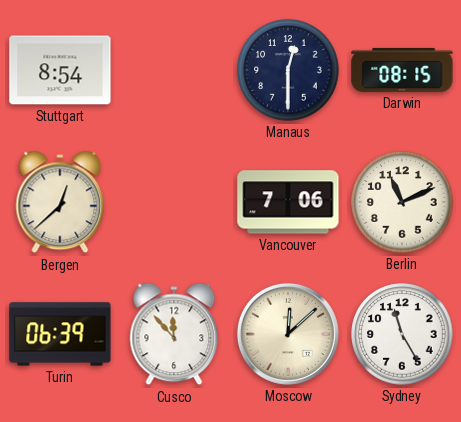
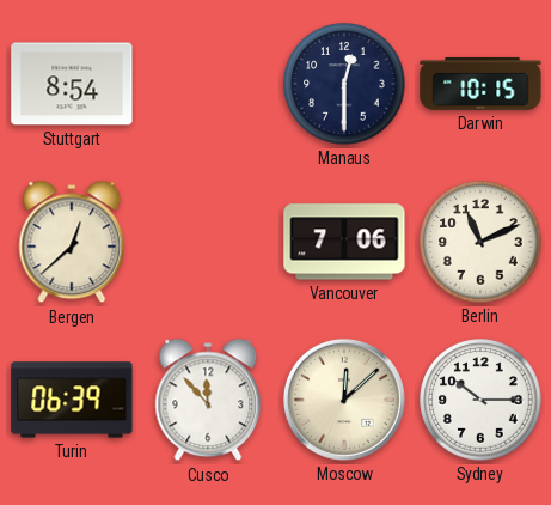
Darwin: 08:15 -> 10:15 (480, 84)
Sydney: 11:25 -> 10:15 (480, 400)
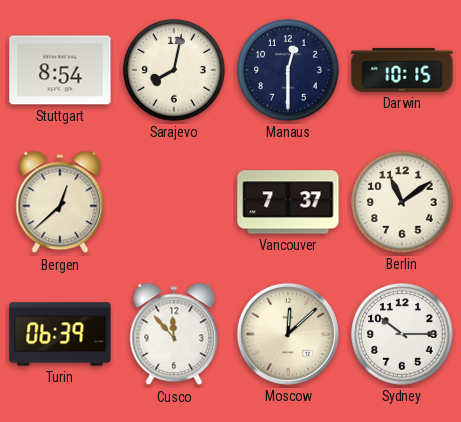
Sarajevo: none -> 8:02 (174, 70)
Vancouver: 7:06 -> 7:37 (288, 202)
Berlin: 11:11 -> 11:09 (402, 202)
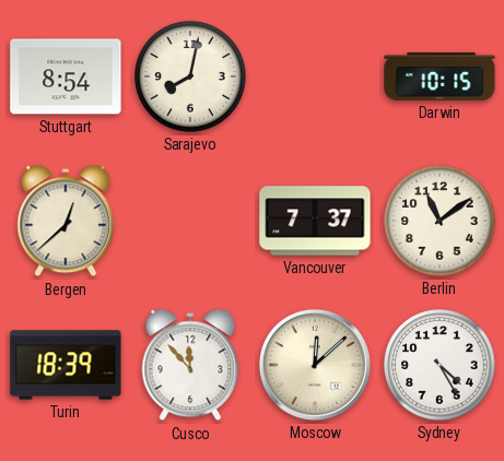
Manaus: 12:30 -> none (288, 70)
Turin: 06:39 -> 18:39 (66, 365)
Sydney: 10:15 -> 4:25 (439, 365)
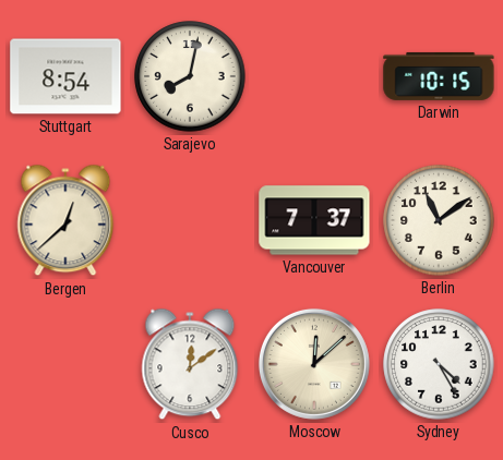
Turin: 18:39 -> none (66, 365)
Cusco: 11:53 -> 12:09 (190, 364)
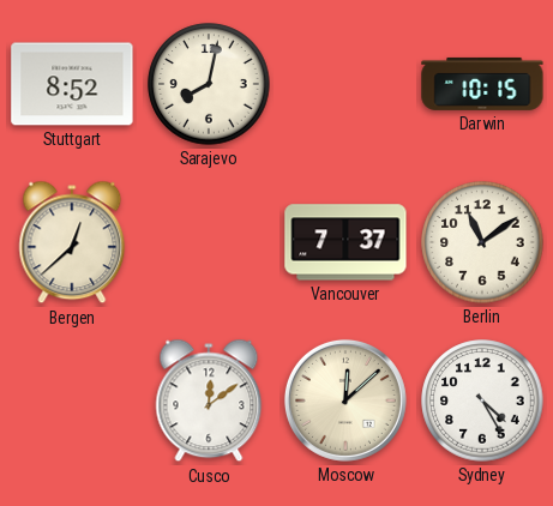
Stuttgart: 8:54 -> 8:52 (72, 84)
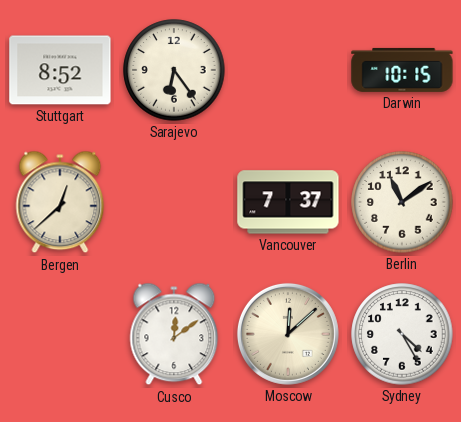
Sarajevo: 8:02 -> 6:24 (174, 70)
